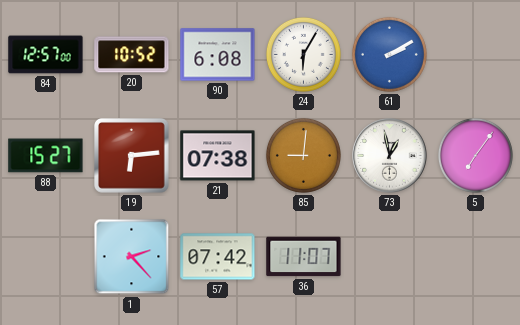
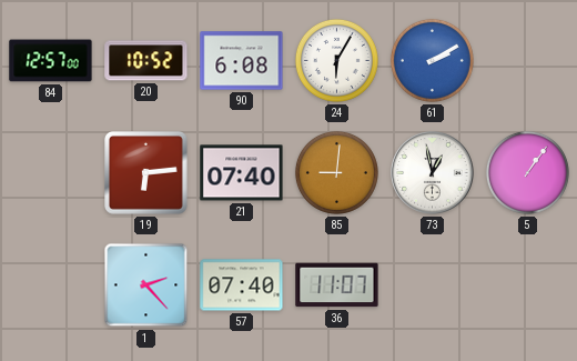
88: 15:27 -> none (46, 156)
21: 07:38 -> 07:40 (242, 173)
5: 7:06 -> 1:06 (527, 172)
57: 07:42 -> 07:40 (242, 285)
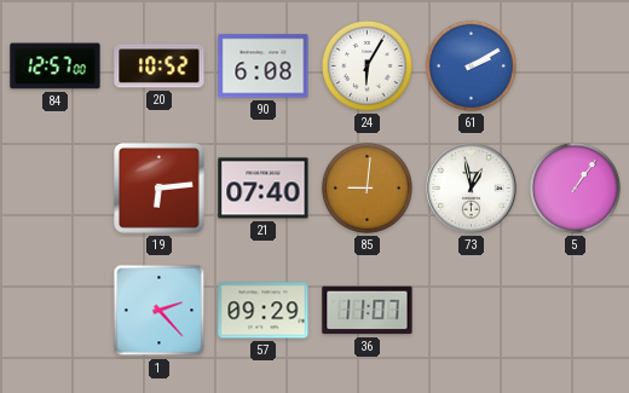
57: 07:40 -> 09:29 (264, 311)
